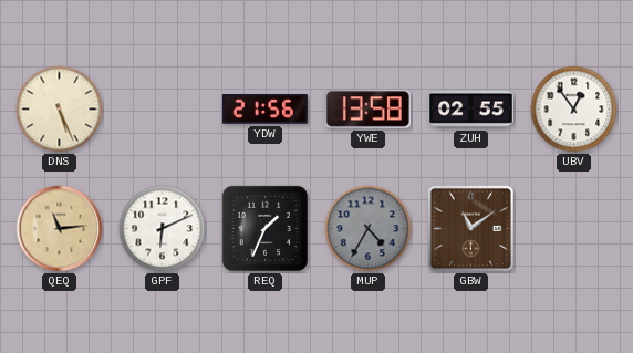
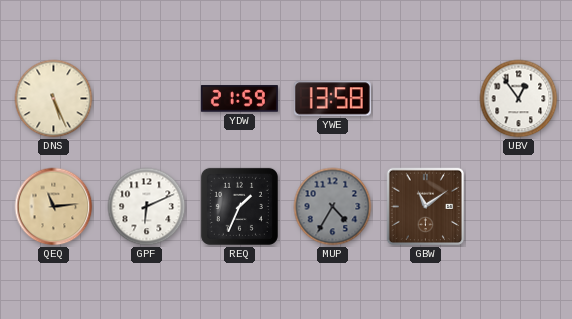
YDW: 21:56 -> 21:59 (239, 99)
ZUH: 02:55 -> none (470, 110)
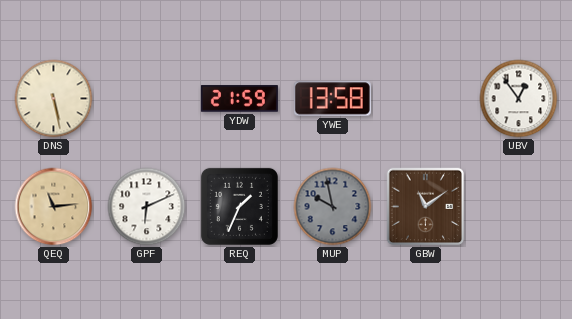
DNS: 5:26 -> 5:28 (54, 99)
MUP: 4:35 -> 9:58 (333, 207)
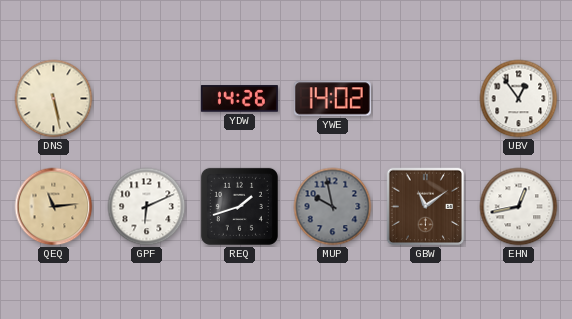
YDW: 21:59 -> 14:26 (239, 99)
YWE: 13:58 -> 14:02 (332, 99)
REQ: 1:34 -> 1:42 (239, 206)
EHN: none -> 12:43 (519, 207)
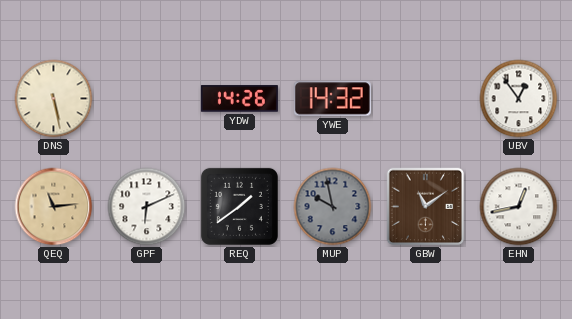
YWE: 14:02 -> 14:32 (332, 99)
REQ: 1:42 -> 1:39 (239, 206)
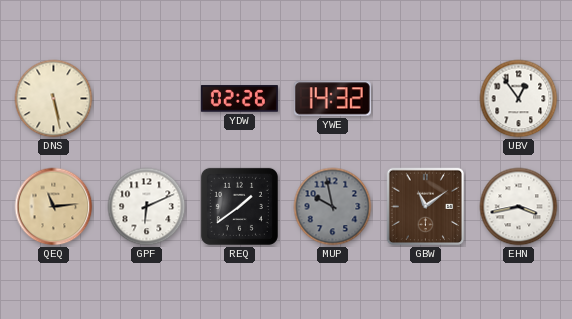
YDW: 14:26 -> 02:26 (239, 99)
EHN: 12:43 -> 3:43 (519, 207)
